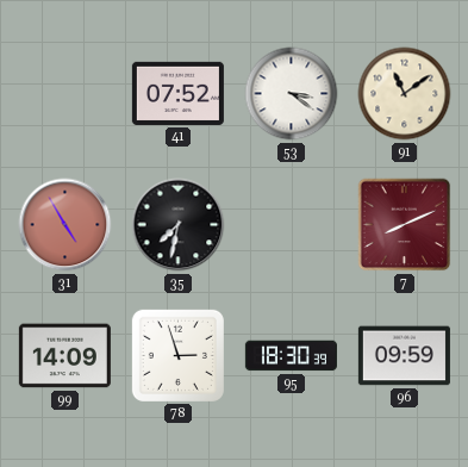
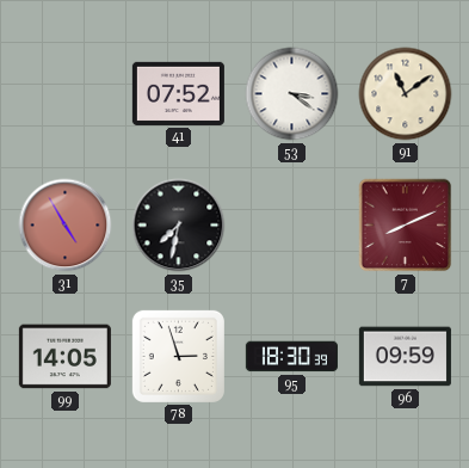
99: 14:09 -> 14:05 (64, 357)
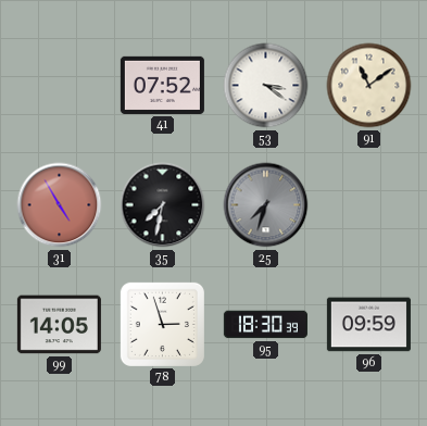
25: none -> 7:33 (266, 205)
7: 8:11 -> none (406, 226)
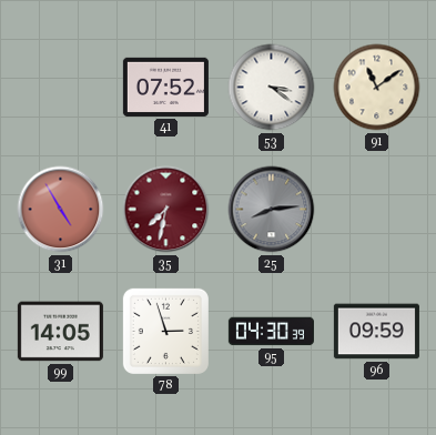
35 dial: black -> burgundy (166, 210)
25: 7:33 -> 8:14 (272, 210)
95: 18:30 -> 04:30 (271, 332)
